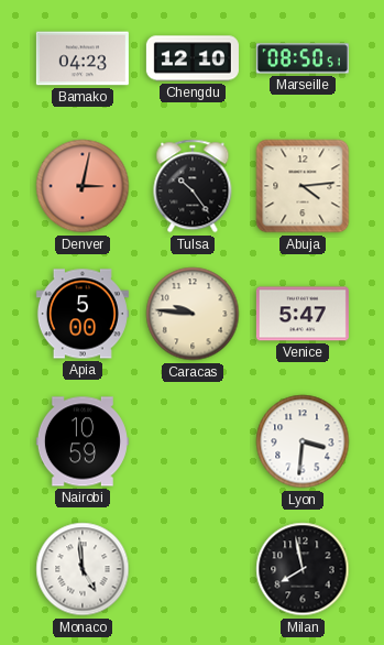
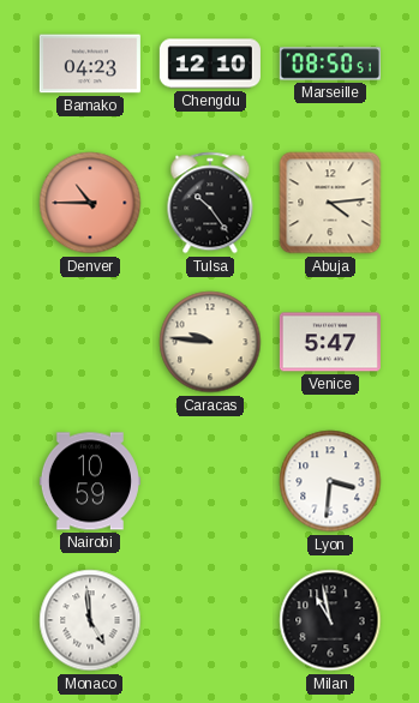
Denver: 3:02 -> 10:45 (90, 203)
Apia: 5:00 -> none (83, 314)
Milan: 7:58 -> 10:58 (330, 620)
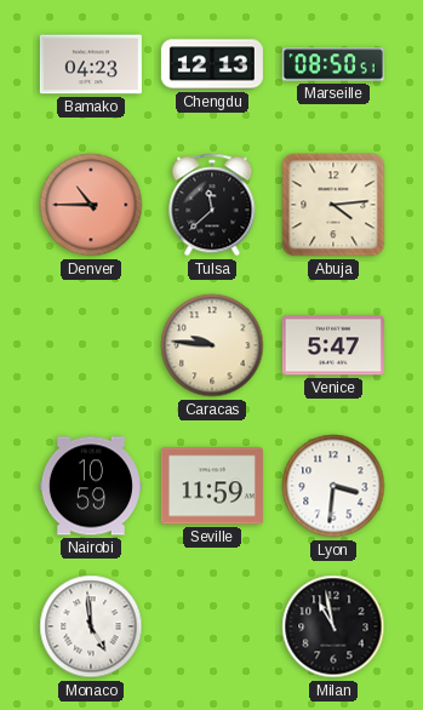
Chengdu: 12:10 -> 12:13 (212, 64)
Tulsa: 10:24 -> 11:38 (212, 205)
Seville: none -> 11:59 (212, 486)
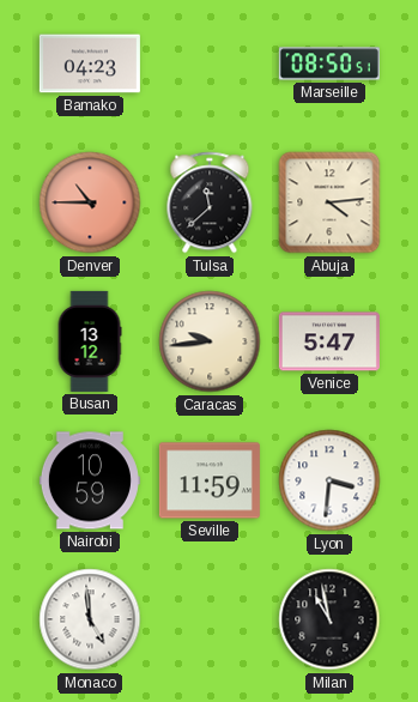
Chengdu: 12:13 -> none (212, 64)
Busan: none -> 13:12 (90, 341)
Caracas: 9:46 -> 9:44 (210, 341)
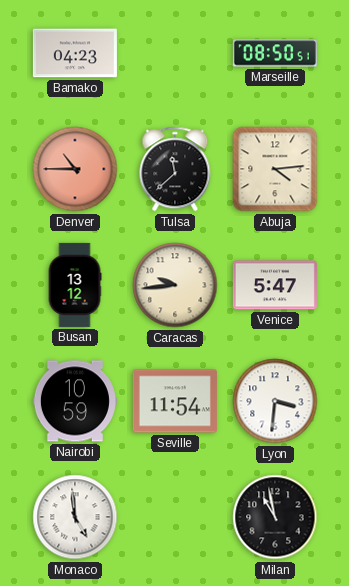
Seville: 11:59 -> 11:54 (175, 401)
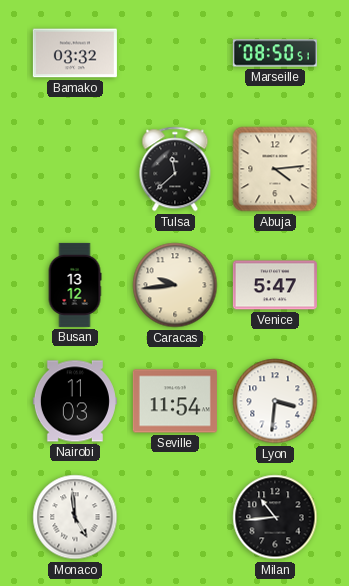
Bamako: 04:23 -> 03:32 (75, 53)
Denver: 10:45 -> none (75, 169)
Nairobi: 10:59 -> 11:03 (75, 401)
Milan: 10:58 -> 10:44 (275, 517)
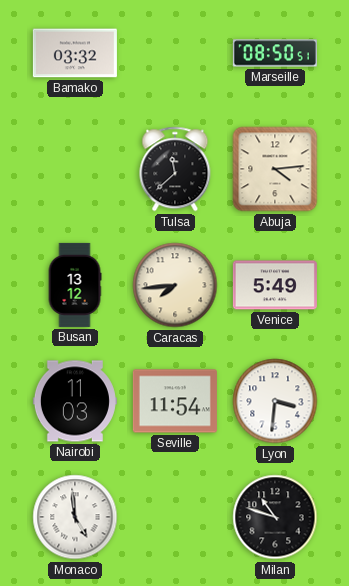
Caracas: 9:44 -> 7:44 (175, 285)
Venice: 5:47 -> 5:49 (275, 285)
Milan: 10:44 -> 10:48 (275, 517)
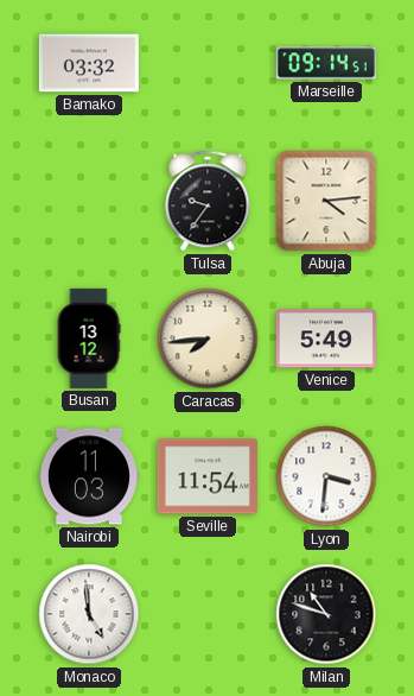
Marseille: 08:50 -> 09:14 (326, 63)
Tulsa: 11:38 -> 9:36 (208, 201)
